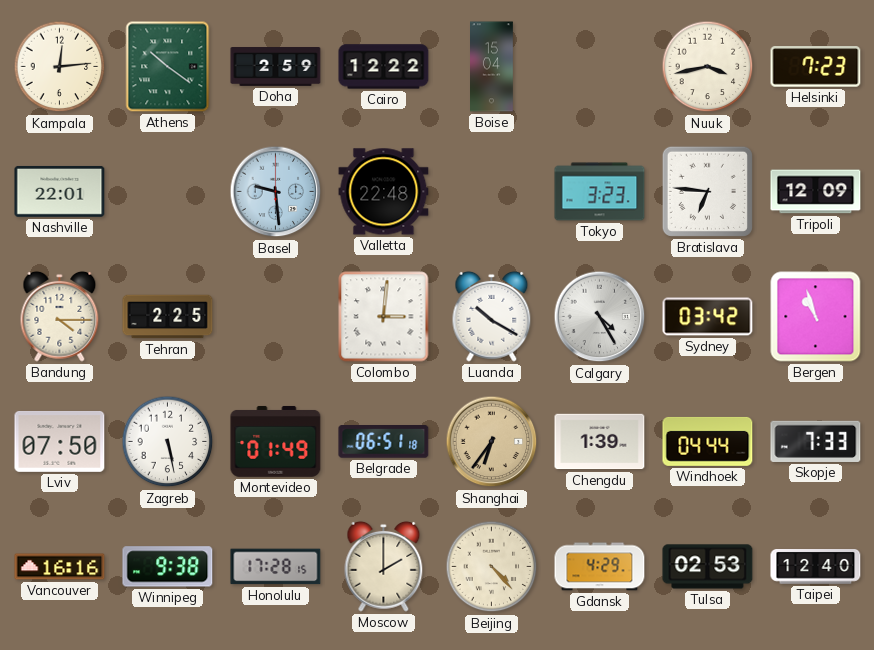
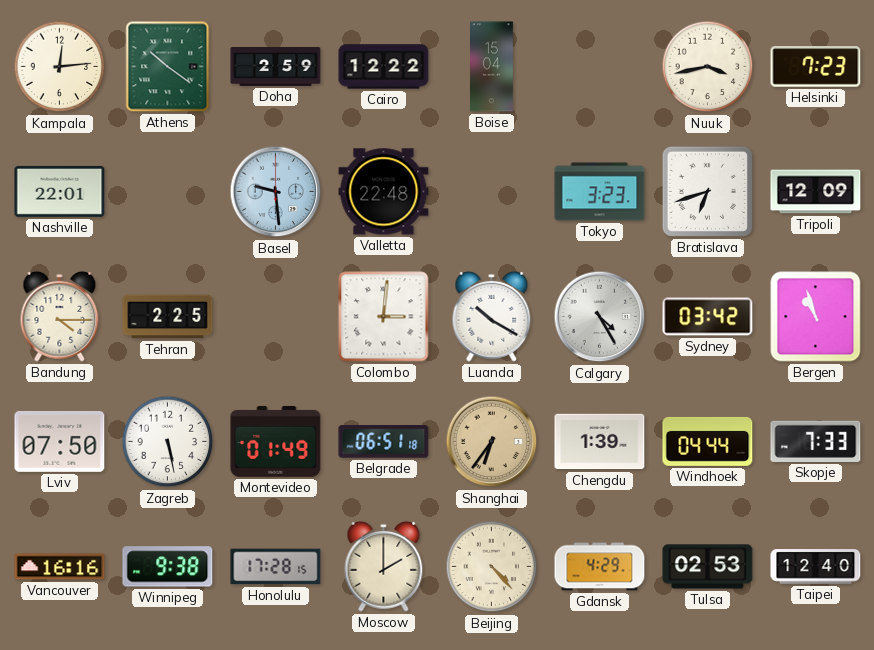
Bratislava: 6:46 -> 6:42 (707, 191)
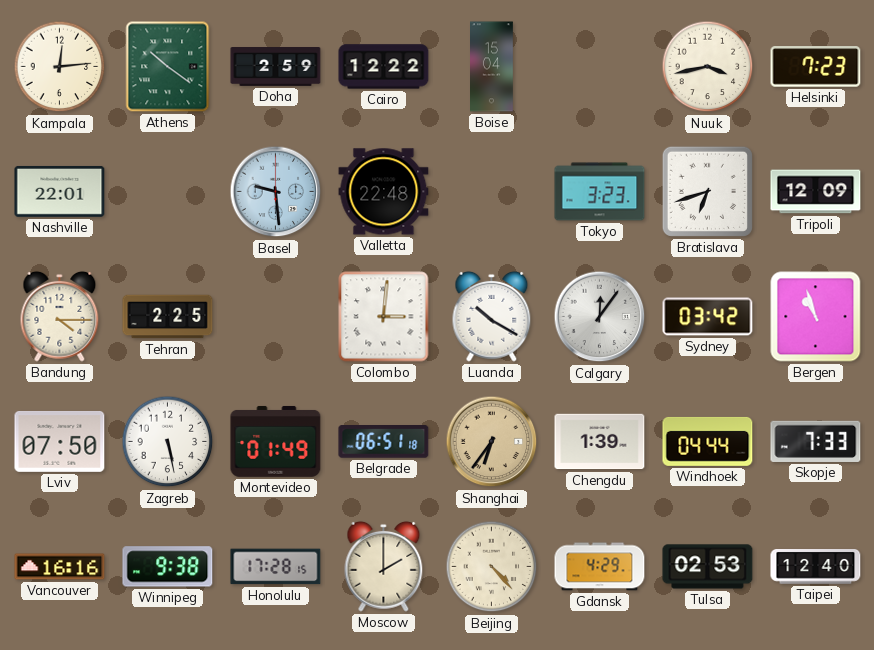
Calgary: 4:25 -> 12:06 (600, 317)
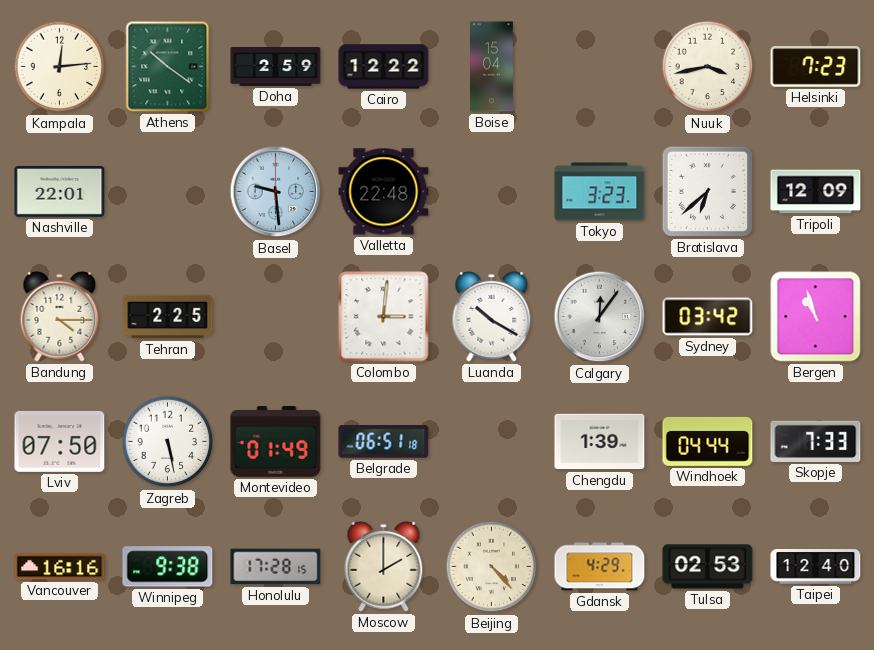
Bratislava: 6:42 -> 6:38 (707, 191)
Shanghai: 6:36 -> none (492, 442)
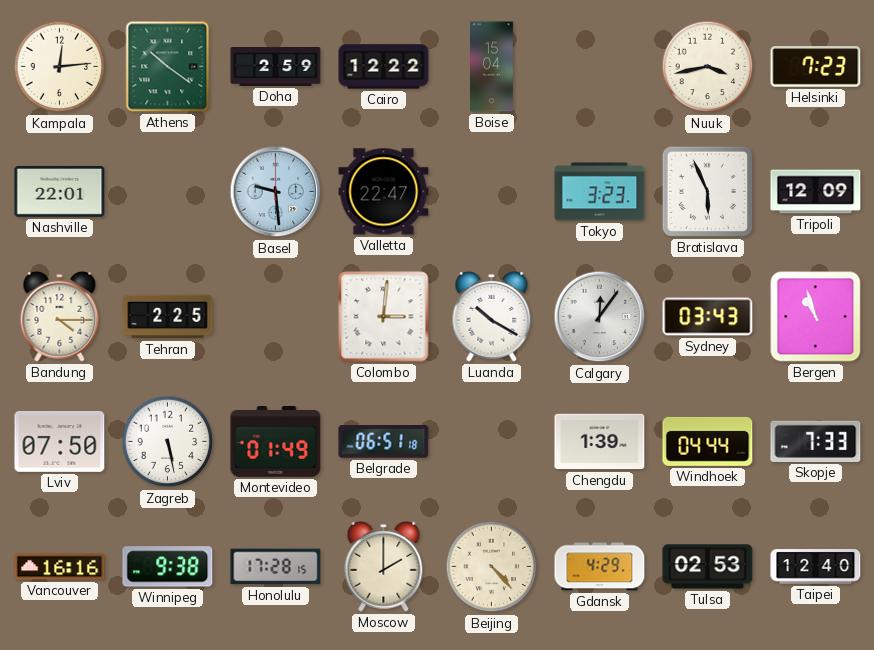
Valletta: 22:48 -> 22:47 (384, 192)
Bratislava: 6:38 -> 5:56 (707, 191)
Sydney: 03:42 -> 03:43 (708, 317)
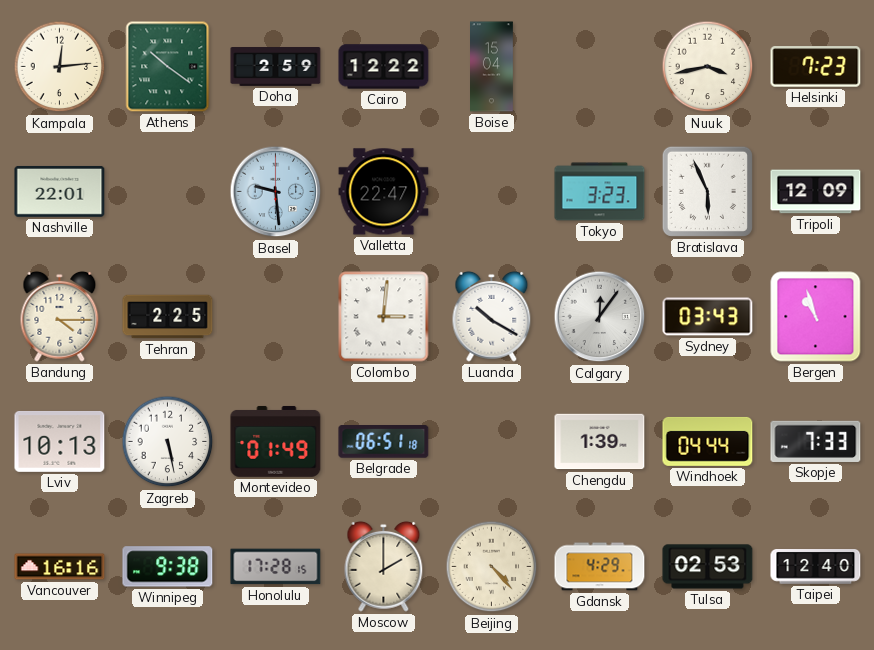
Lviv: 07:50 -> 10:13 (60, 441)
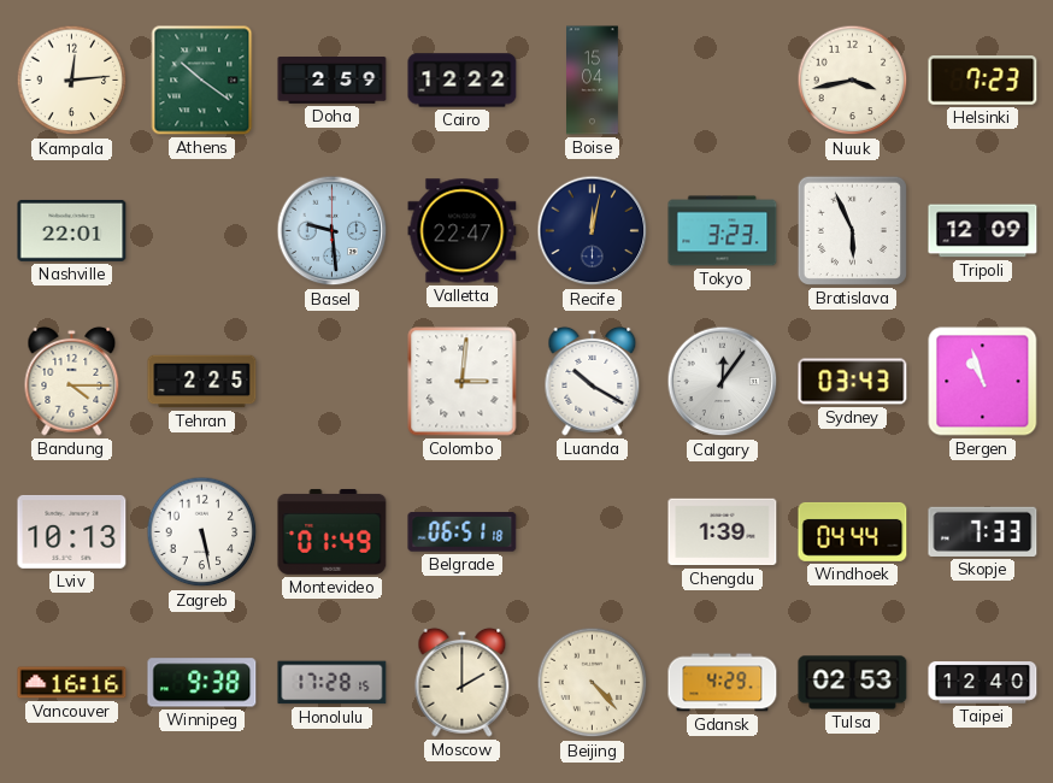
Recife: none -> 12:02 (593, 231)
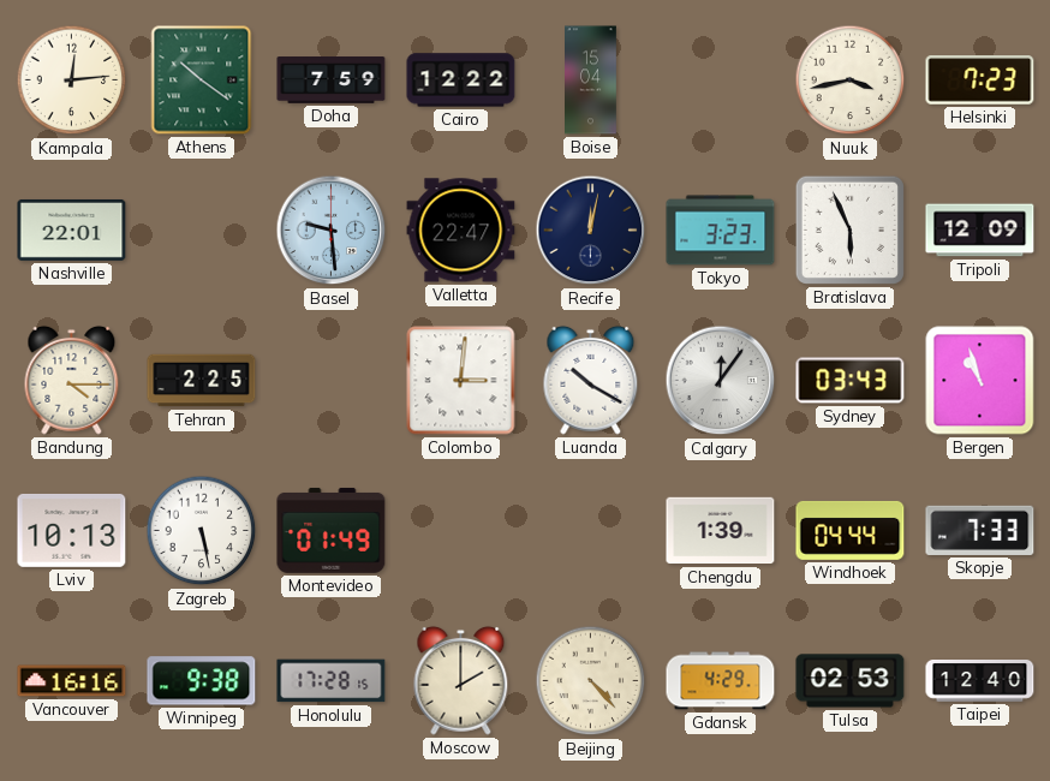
Doha: 2:59 -> 7:59 (332, 81)
Belgrade: 06:51 -> none (463, 532)
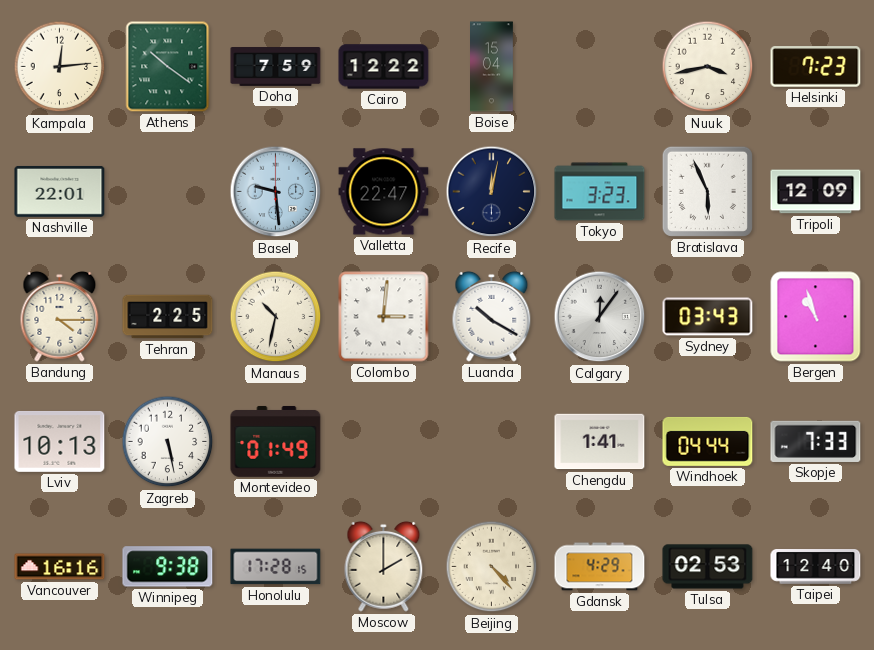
Manaus: none -> 10:32 (276, 317)
Chengdu: 1:39 -> 1:41 (600, 442)
